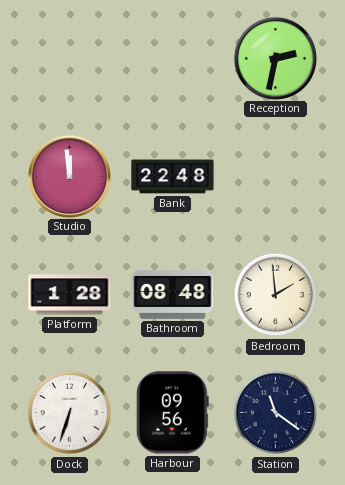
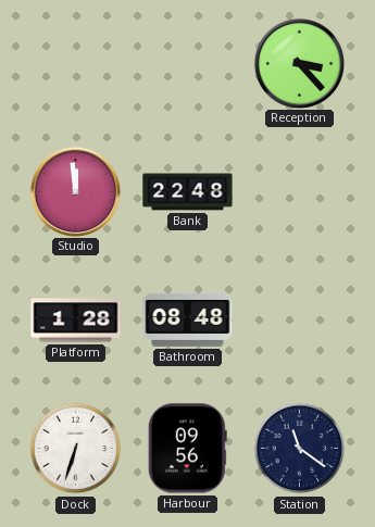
Reception: 2:32 -> 3:23 (299, 63)
Bedroom: 1:59 -> none (276, 295)
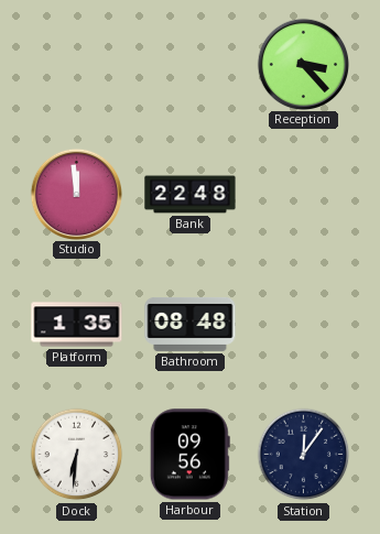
Platform: 1:28 -> 1:35 (77, 325)
Dock: 6:33 -> 6:31 (77, 455)
Station: 11:21 -> 12:06 (304, 455)
